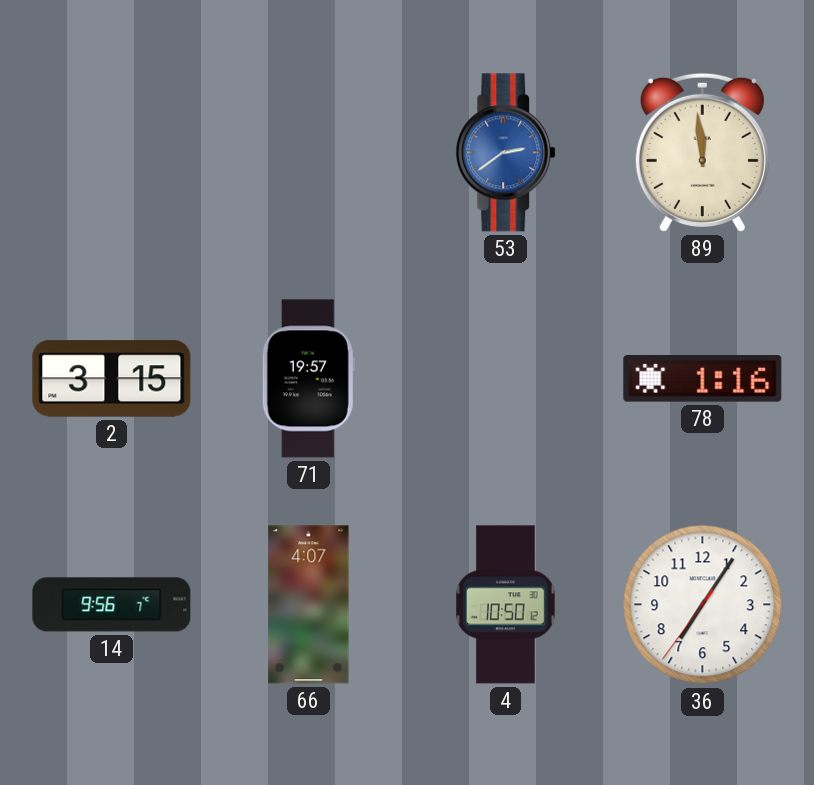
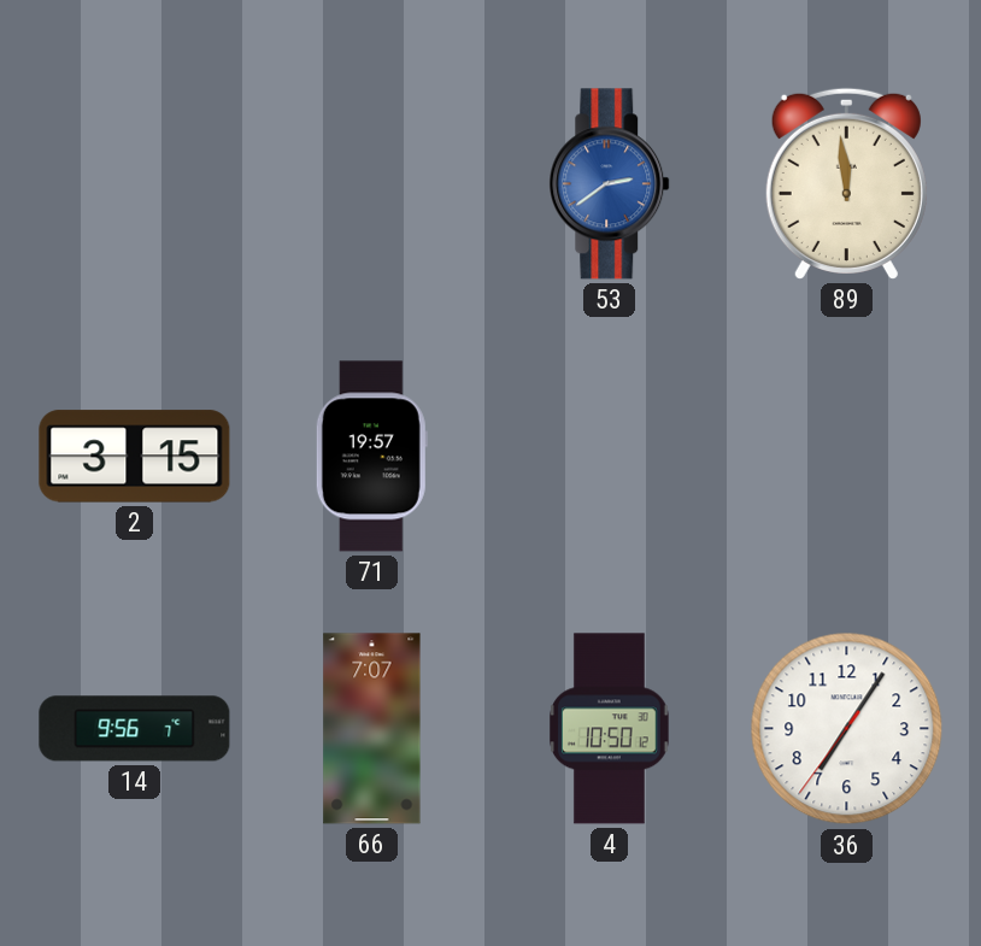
78: 1:16 -> none (703, 379)
66: 4:07 -> 7:07 (372, 729)
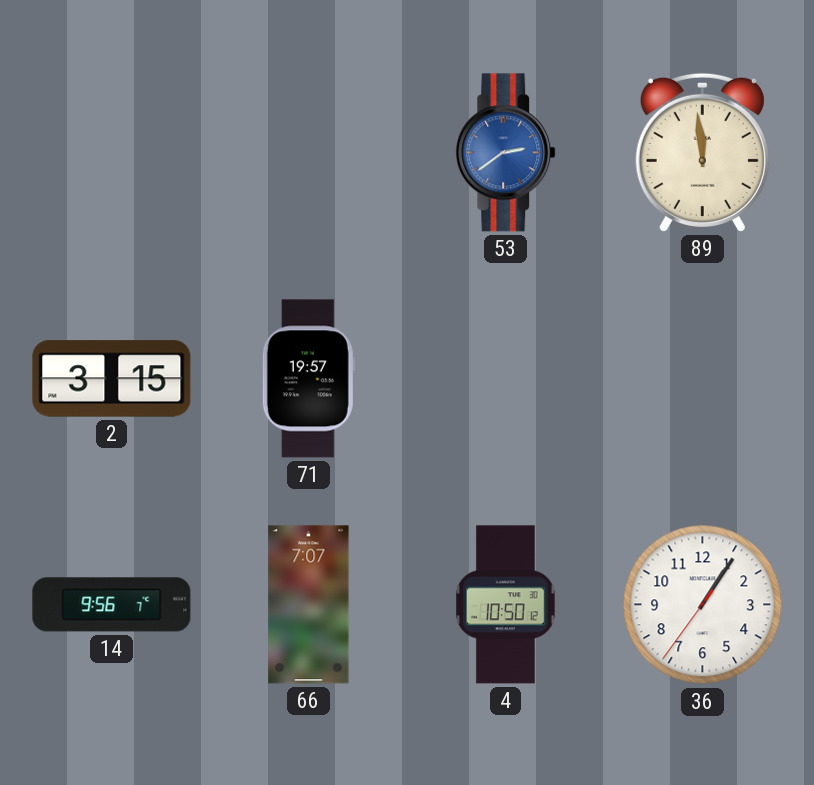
36: 7:05 -> 1:05 (703, 605)
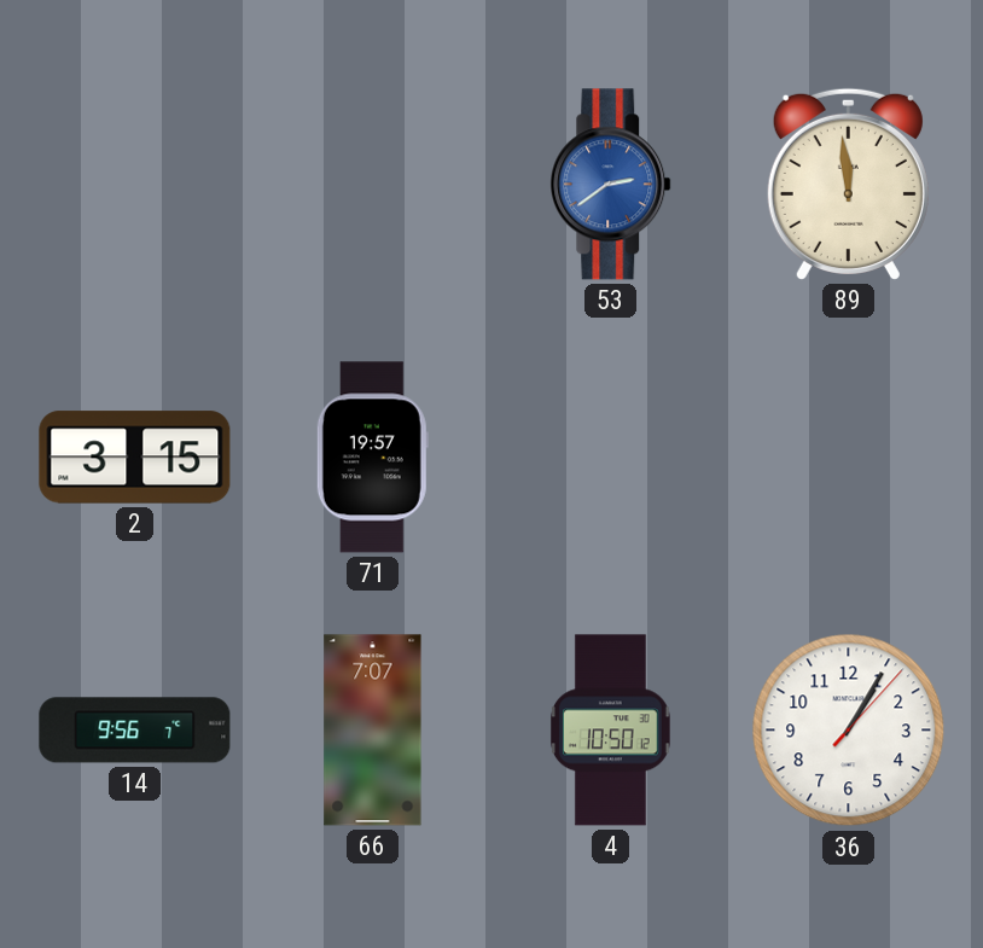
36: 1:05:36 -> 1:05:07 (849, 731)
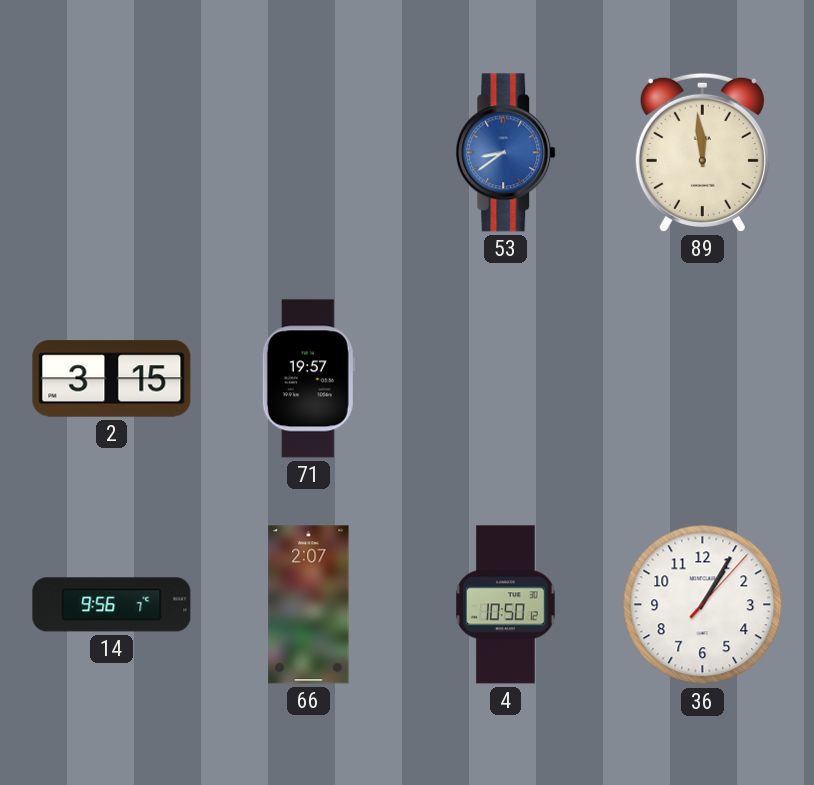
53: 2:39 -> 8:39 (506, 153)
66: 7:07 -> 2:07 (309, 605)
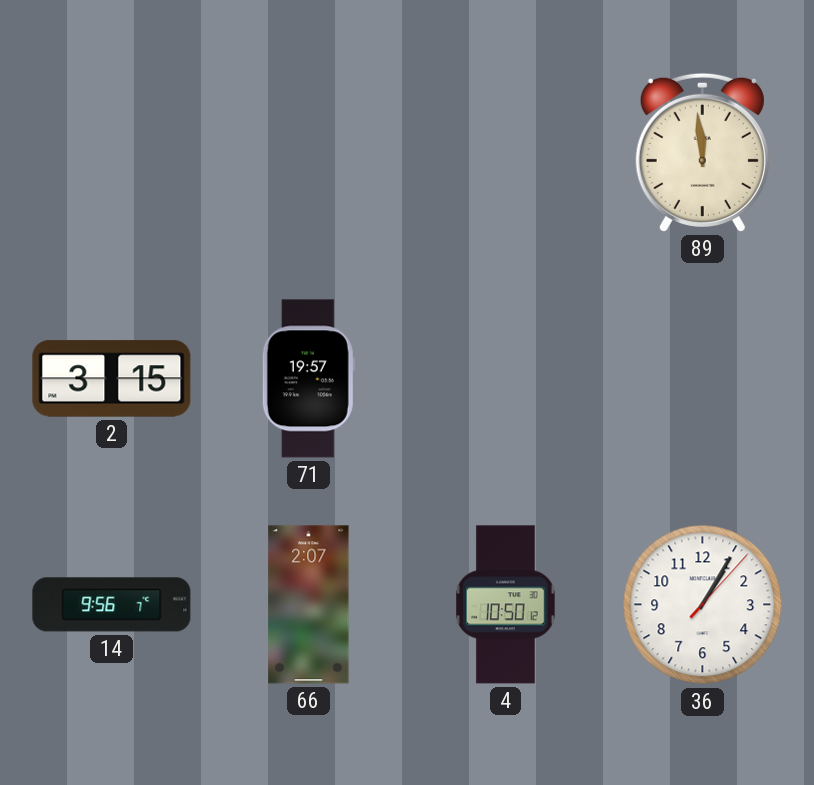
53: 8:39 -> none (506, 153)
